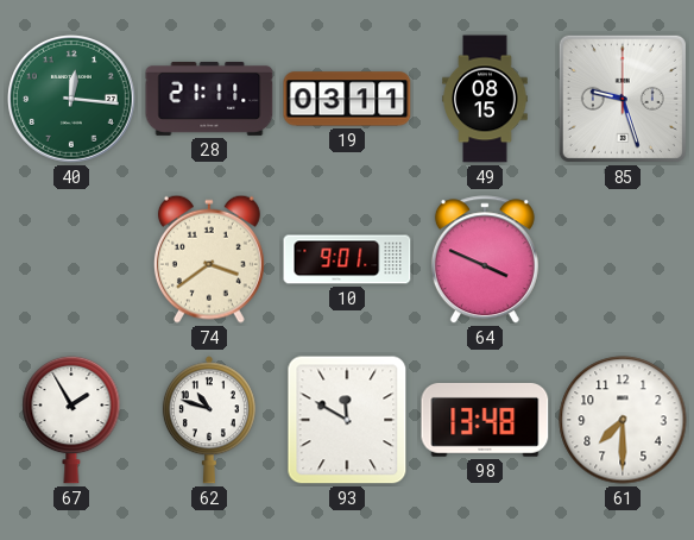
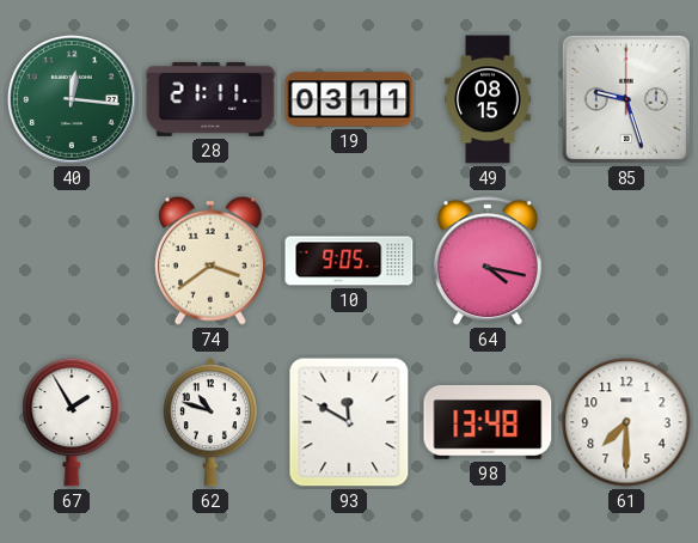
10: 9:01 -> 9:05 (349, 261)
64: 3:49 -> 4:17 (488, 262)
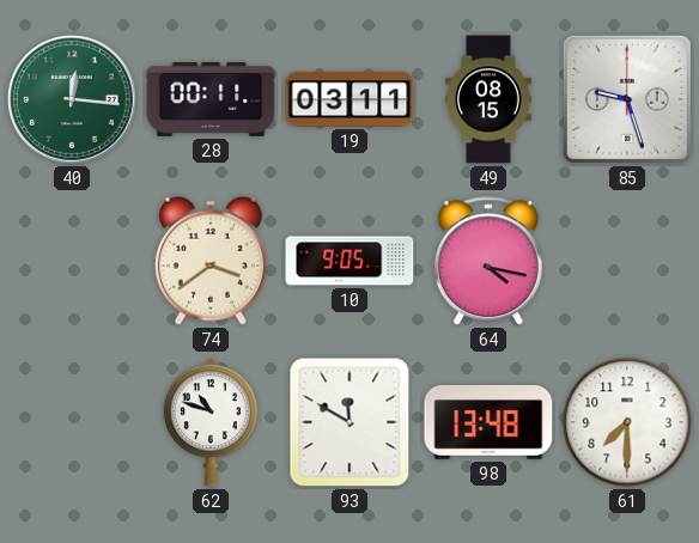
28: 21:11 -> 00:11 (211, 99)
67: 1:55 -> none (72, 422)
